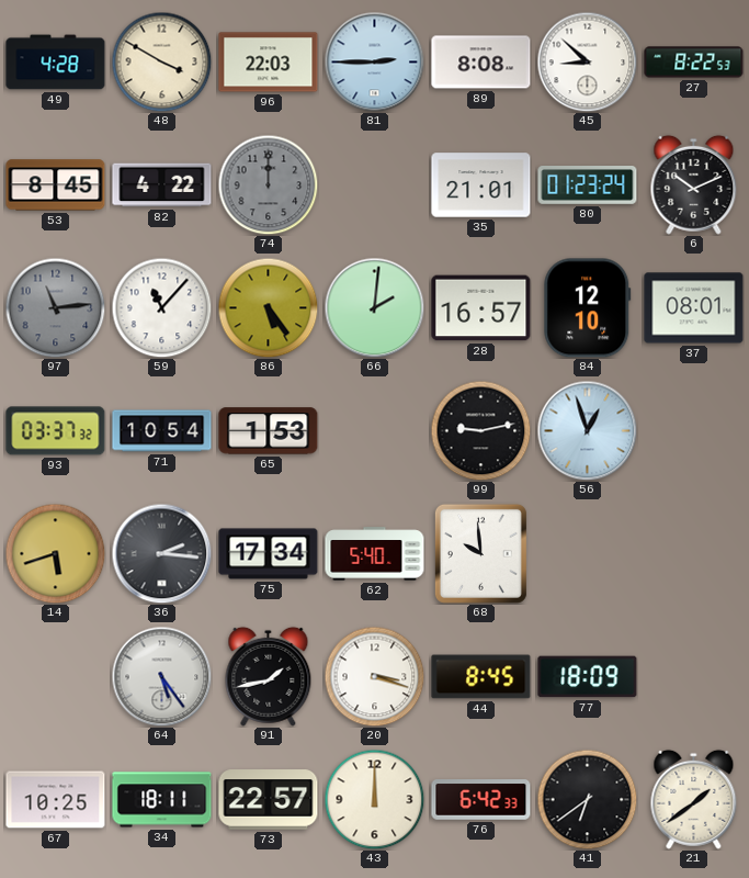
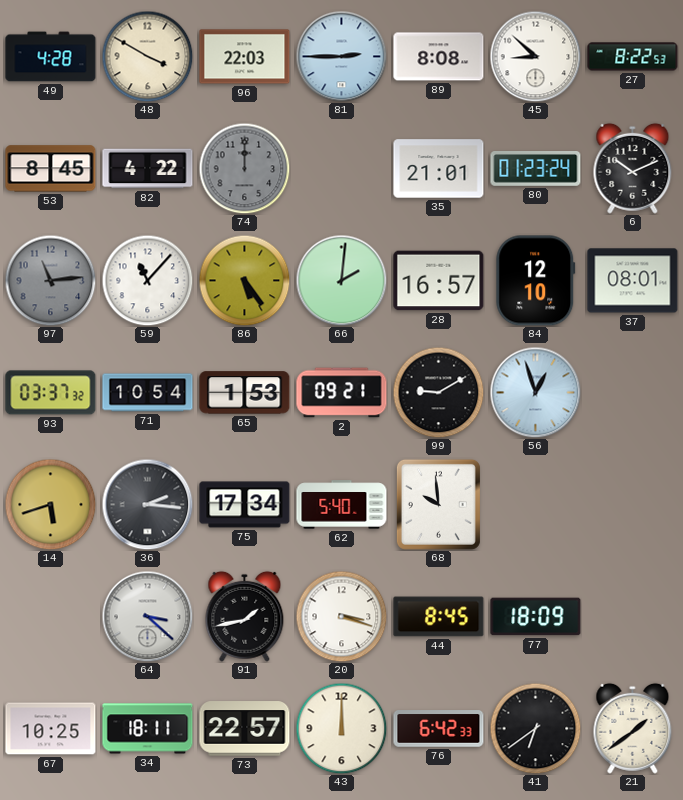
2: none -> 09:21 (342, 393)
99: 9:13 -> 9:10 (438, 392)
64: 5:24 -> 3:22 (147, 616)
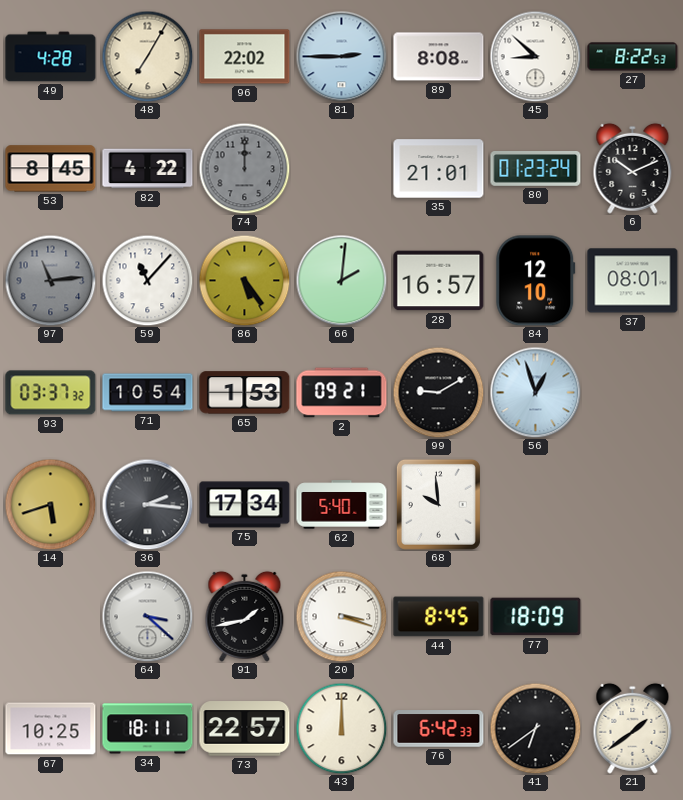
48: 3:50 -> 7:05 (147, 56)
96: 22:03 -> 22:02 (245, 57)
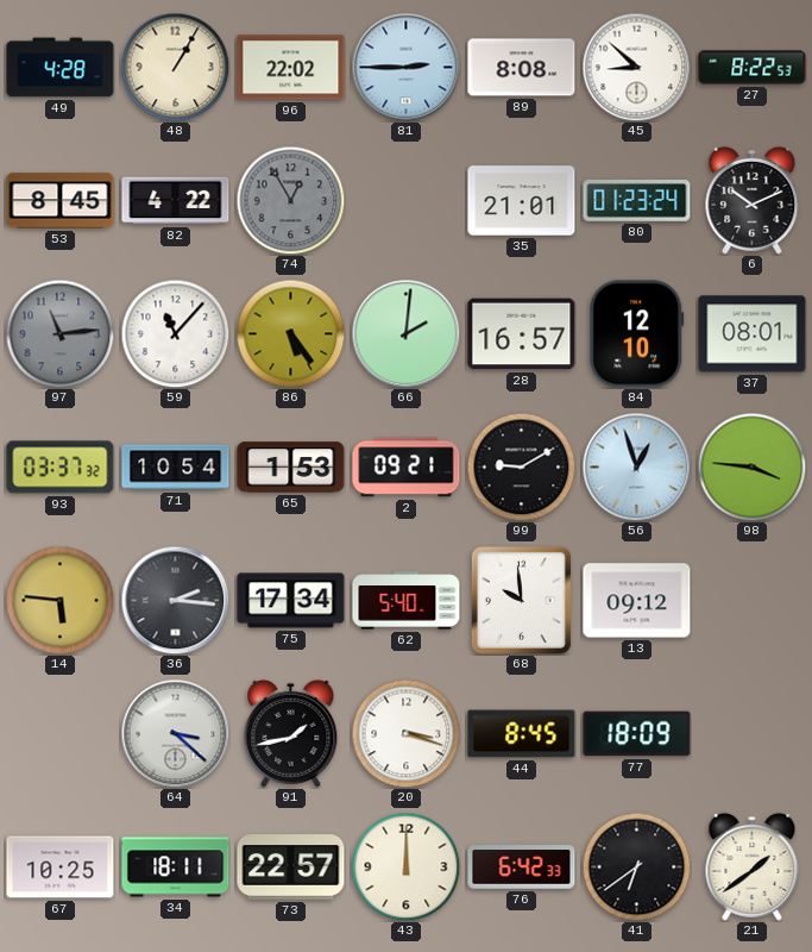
48: 7:05 -> 1:05 (175, 67)
74: 12:00 -> 12:55 (290, 200)
98: none -> 3:46 (751, 466)
14: 5:42 -> 5:46 (59, 600)
13: none -> 09:12 (637, 601)
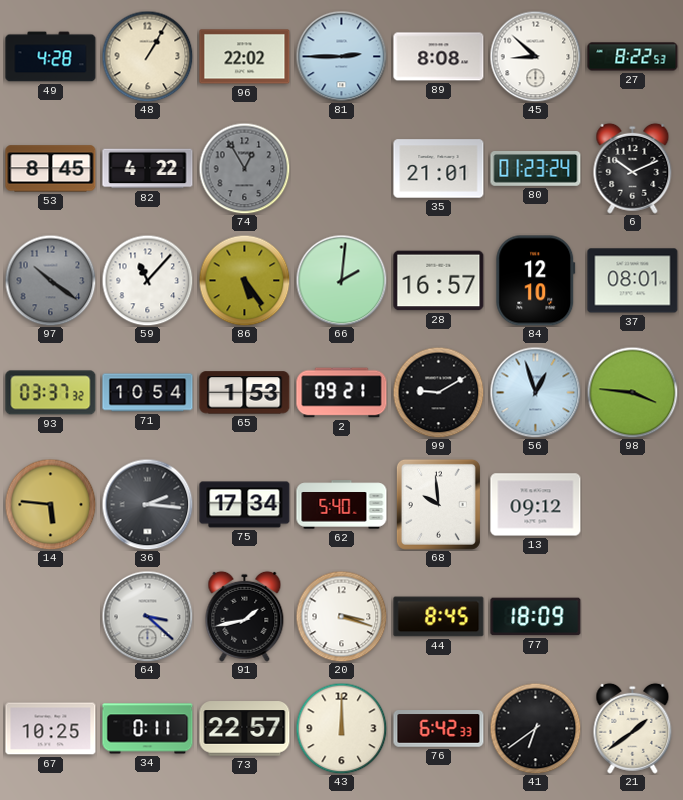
97: 11:14 -> 10:21 (50, 280)
34: 18:11 -> 0:11 (148, 729)
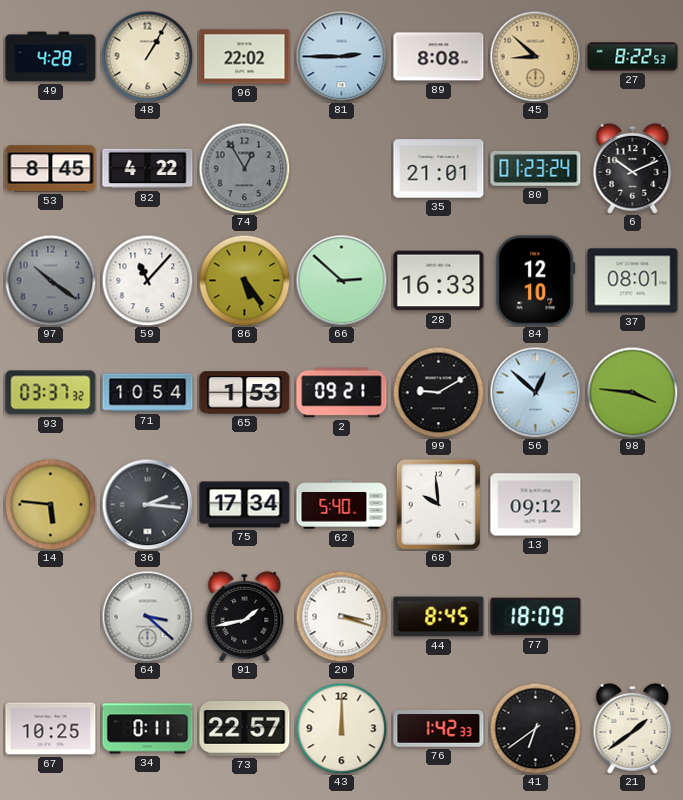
45 dial: white -> champagne (535, 56)
66: 2:01 -> 2:52 (341, 280)
28: 16:57 -> 16:33 (439, 281)
56: 12:57 -> 12:52 (535, 392)
76: 6:42 -> 1:42 (439, 729)
